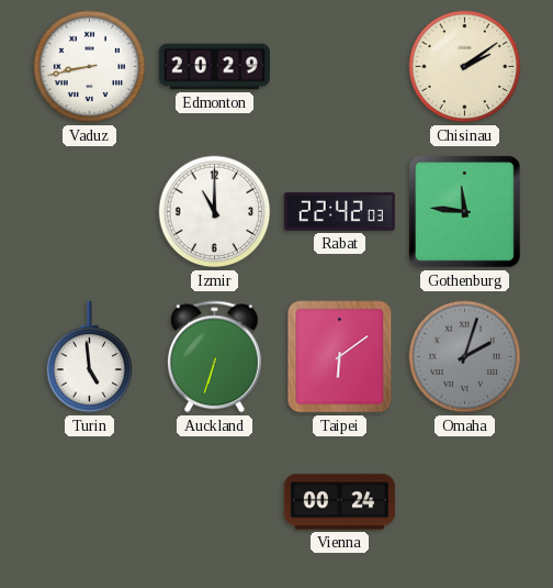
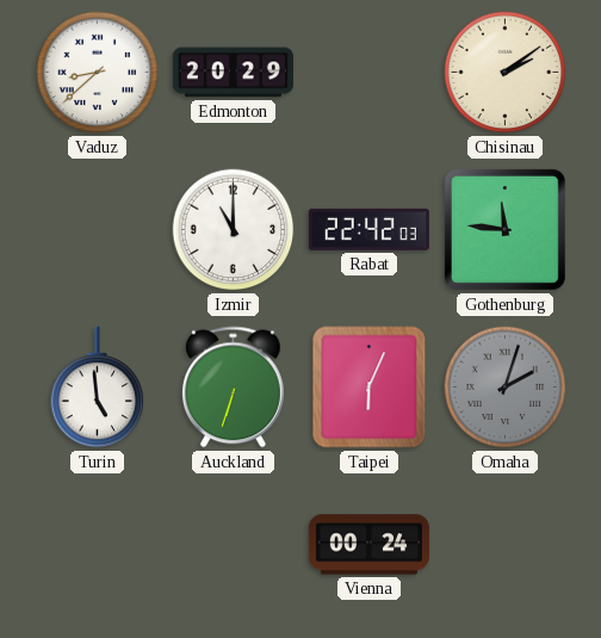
Vaduz: 8:43 -> 8:38 (98, 73)
Taipei: 6:09 -> 6:04 (370, 388)
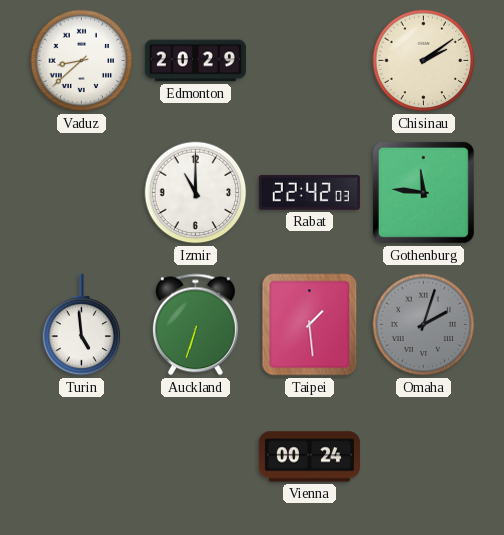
Taipei: 6:04 -> 1:29 (310, 325)
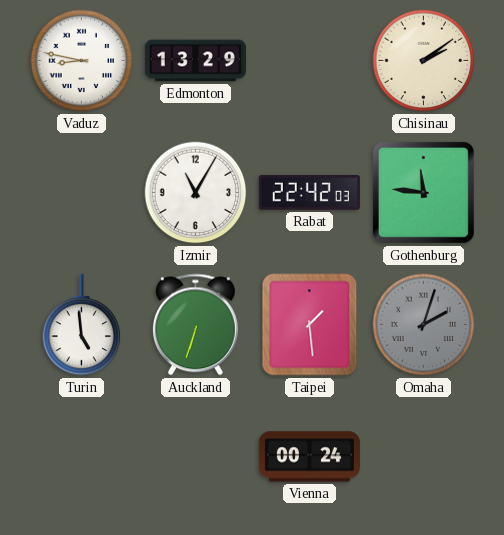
Vaduz: 8:38 -> 8:47 (82, 61)
Edmonton: 20:29 -> 13:29 (195, 61)
Izmir: 11:00 -> 11:05 (196, 193)
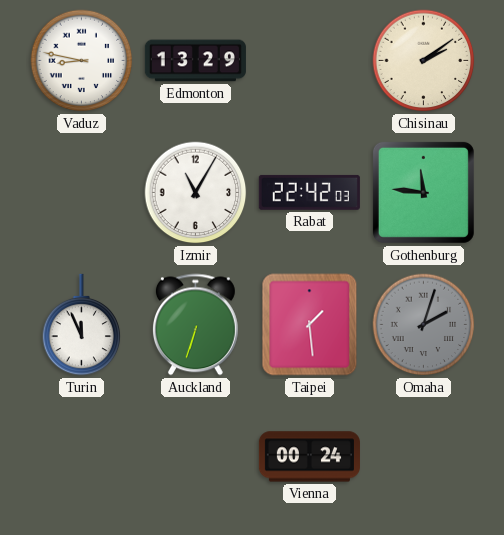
Turin: 4:59 -> 11:56 (82, 325)
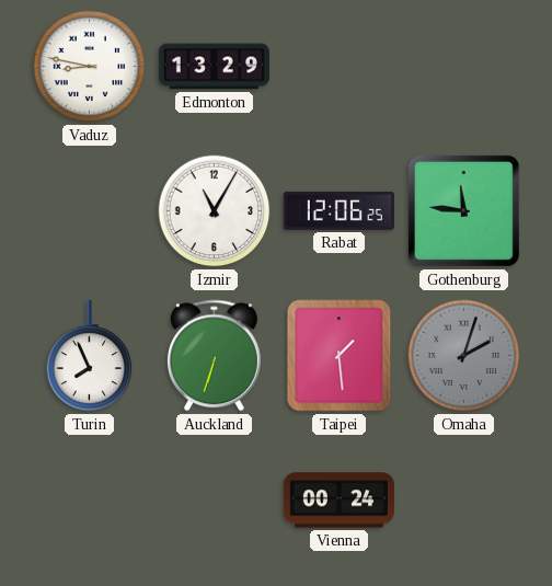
Chisinau: 2:09 -> none (424, 61)
Rabat: 22:42 -> 12:06 (338, 210)
Turin: 11:56 -> 7:56 (90, 356)
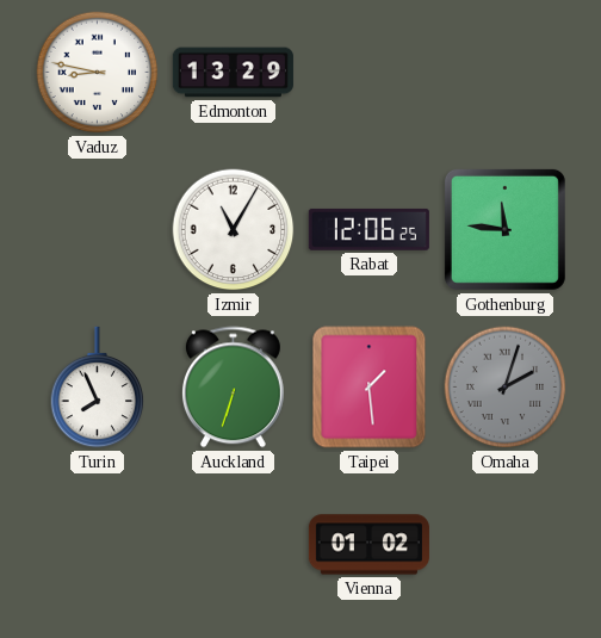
Vienna: 00:24 -> 01:02 (368, 545)
